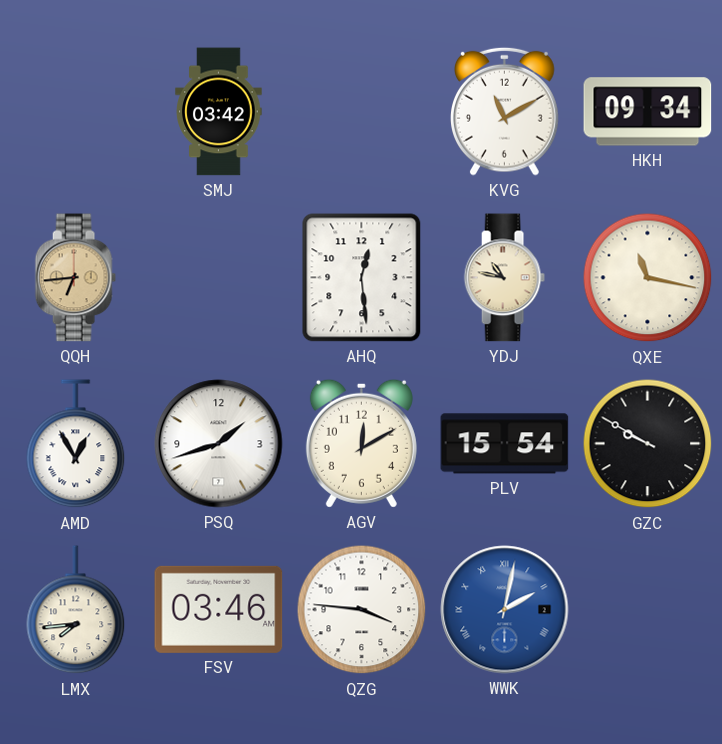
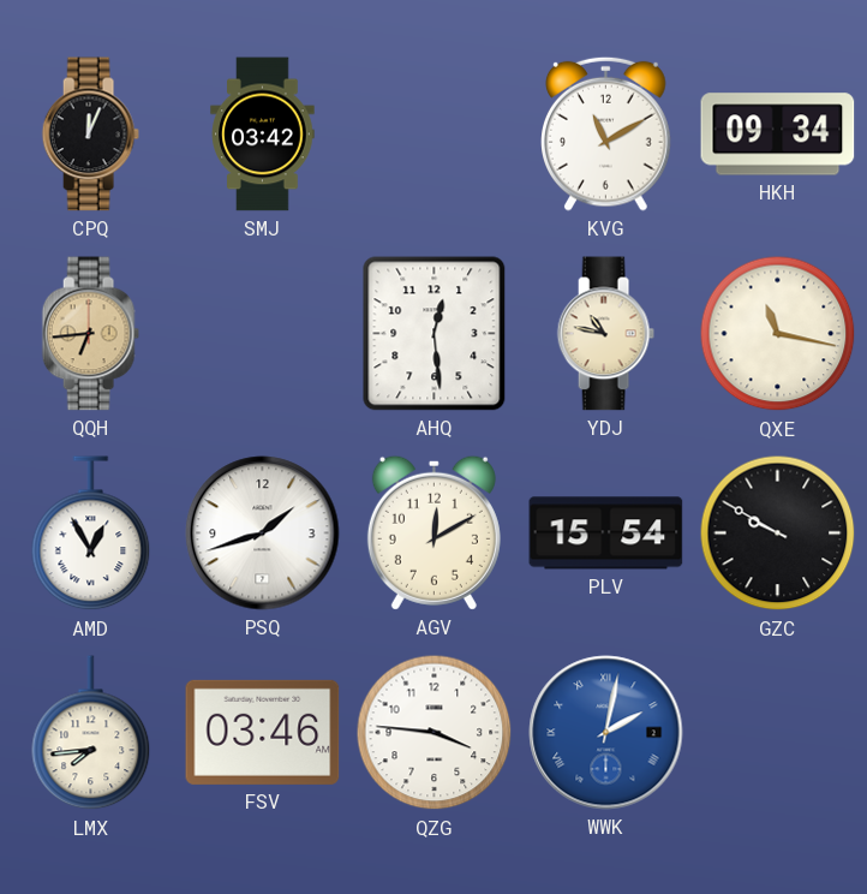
CPQ: none -> 12:04 (90, 135)
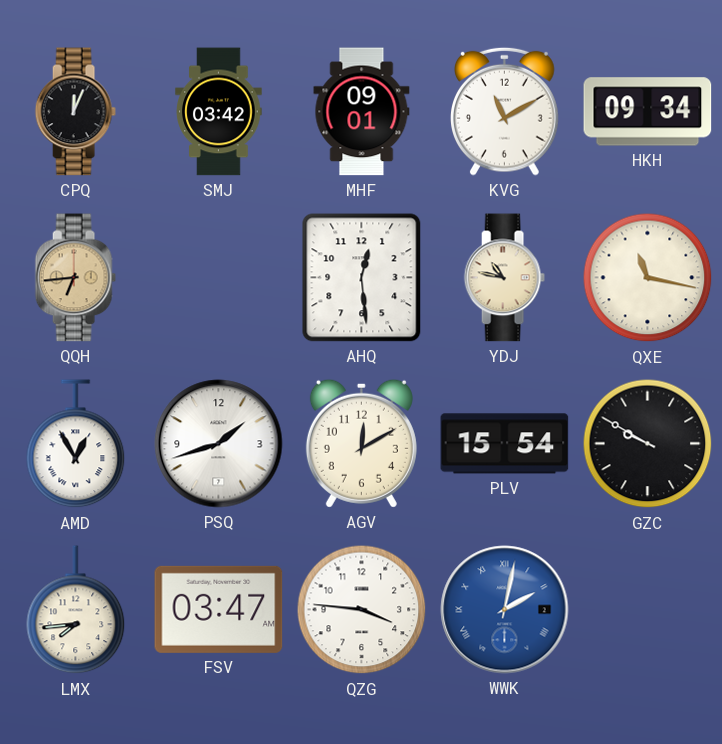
MHF: none -> 09:01 (362, 112)
FSV: 03:46 -> 03:47 (219, 609)
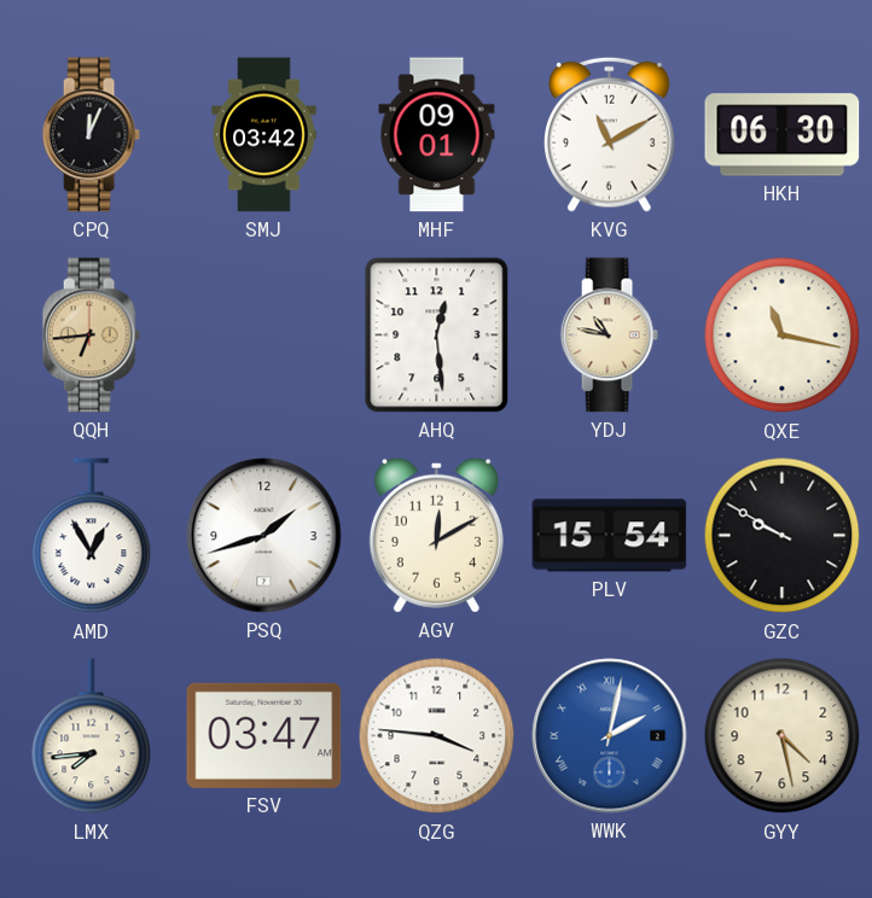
HKH: 09:34 -> 06:30 (783, 135)
GYY: none -> 4:28 (783, 736)
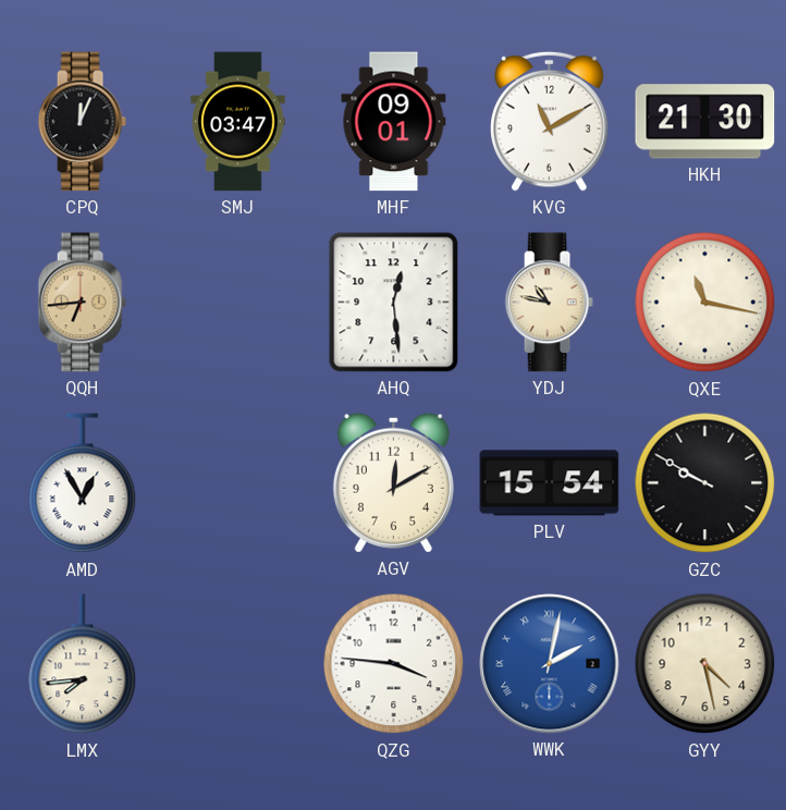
SMJ: 03:42 -> 03:47 (238, 122)
HKH: 06:30 -> 21:30 (705, 122)
PSQ: 1:42 -> none (264, 536)
FSV: 03:47 -> none (264, 735)
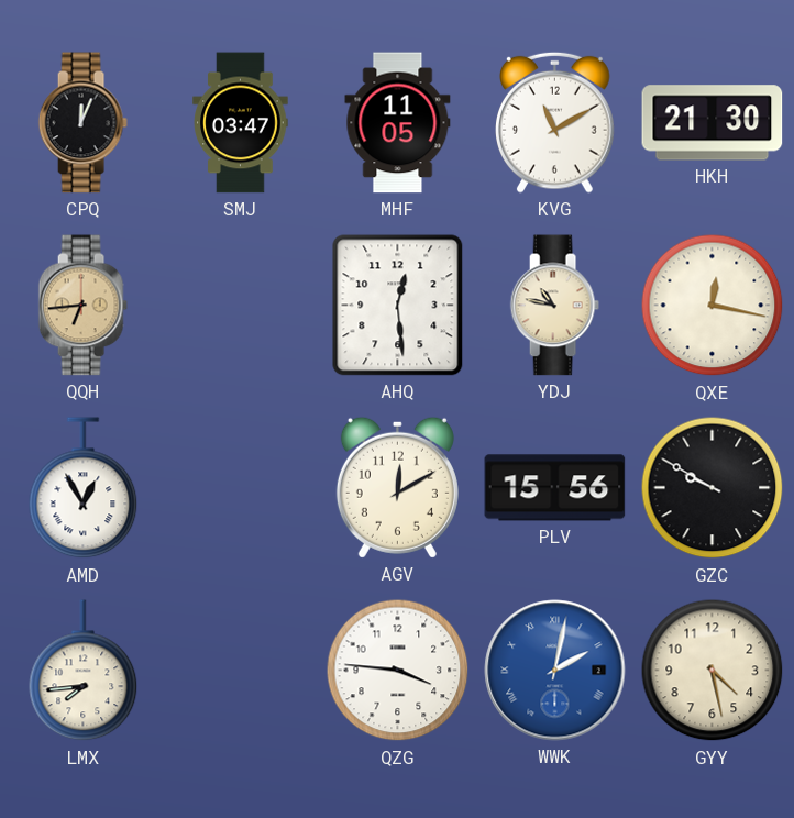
MHF: 09:01 -> 11:05 (398, 123)
QXE: 11:17 -> 12:17 (713, 306)
PLV: 15:54 -> 15:56 (555, 488)
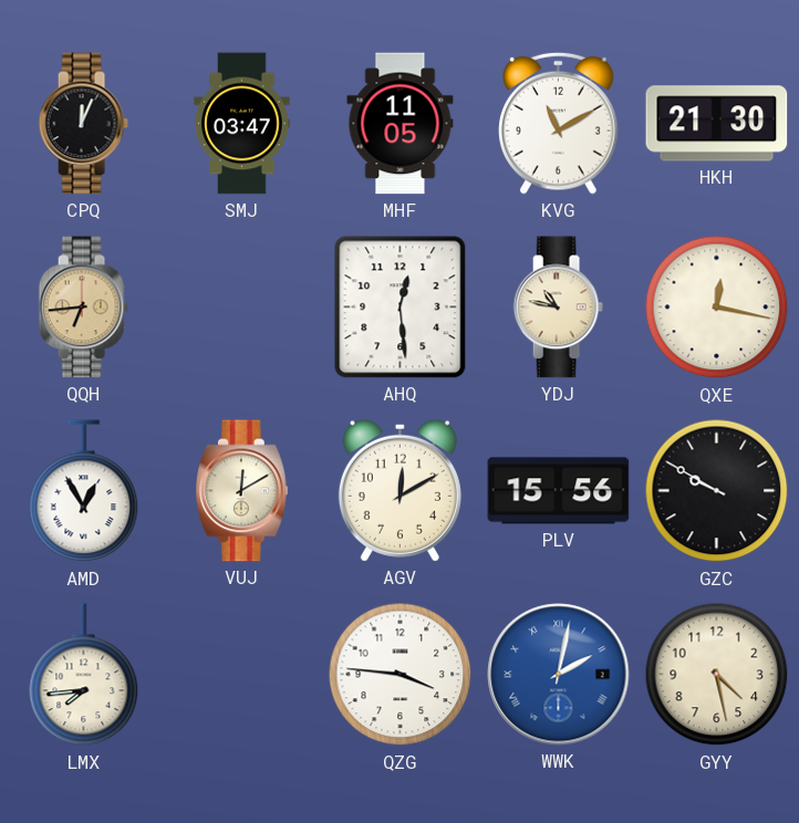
VUJ: none -> 12:10 (242, 491)
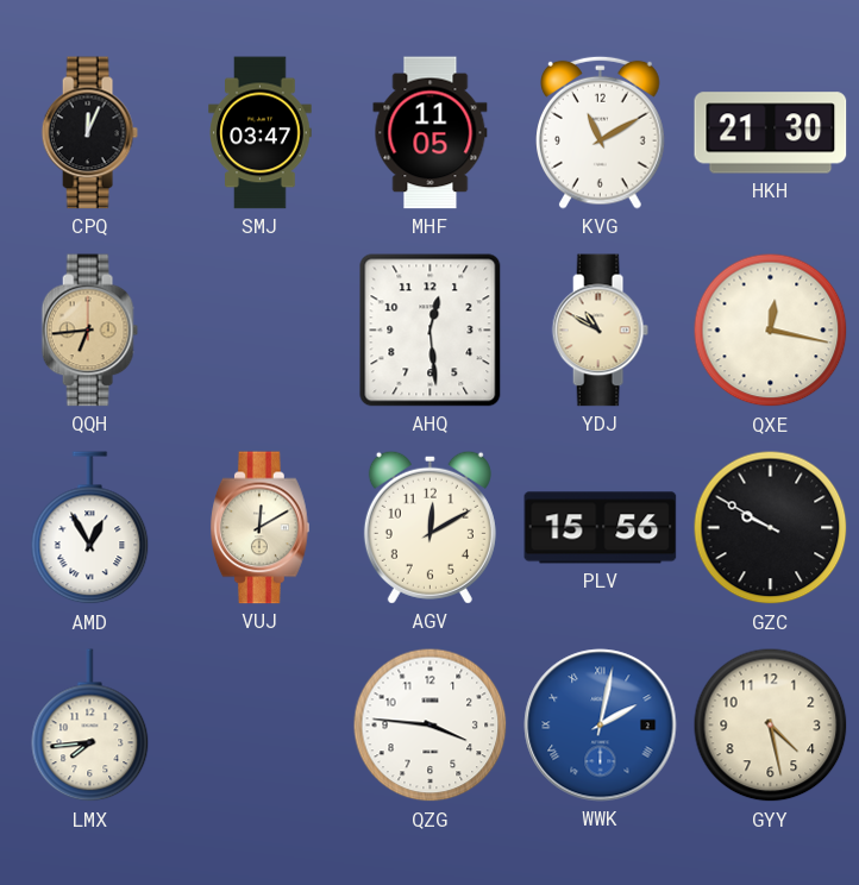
YDJ: 10:47 -> 10:50 (600, 331)
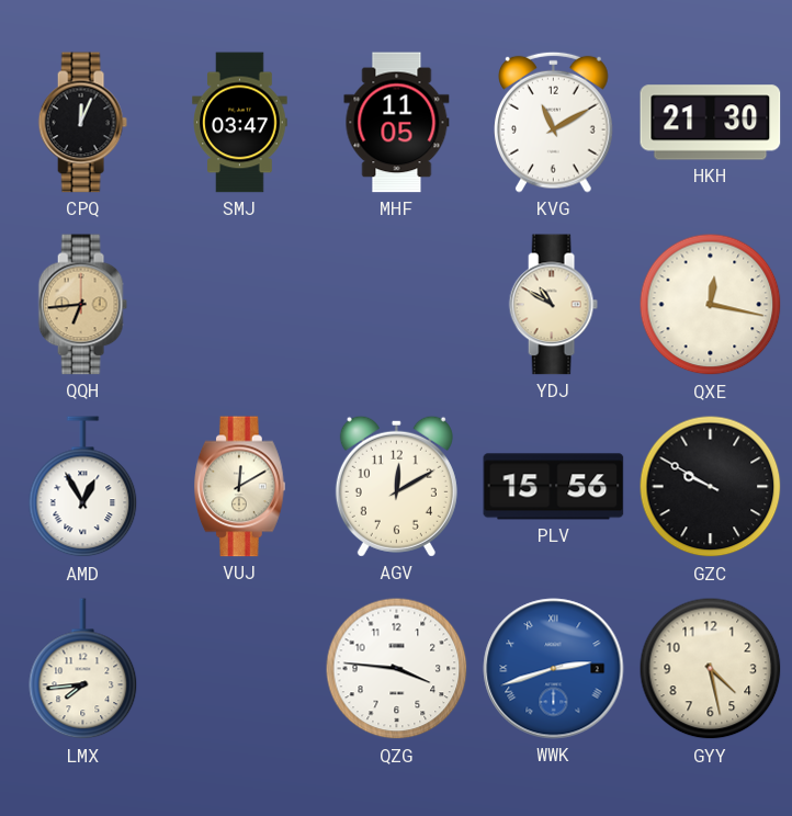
AHQ: 12:29 -> none (431, 331)
WWK: 2:02 -> 2:42 (554, 669)
